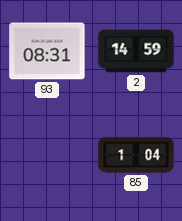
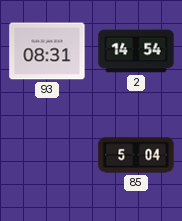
2: 14:59 -> 14:54 (136, 51)
85: 1:04 -> 5:04 (136, 155)
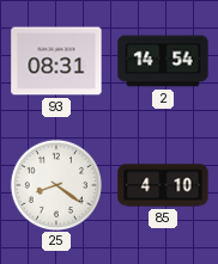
25: none -> 8:21 (55, 184)
85: 5:04 -> 4:10 (163, 185)
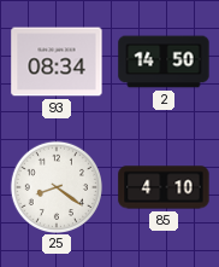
93: 08:31 -> 08:34 (57, 62)
2: 14:54 -> 14:50 (164, 62)
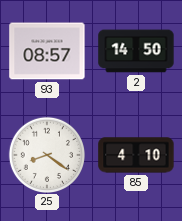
93: 08:34 -> 08:57 (47, 51)
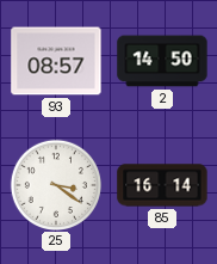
25: 8:21 -> 3:21 (55, 184)
85: 4:10 -> 16:14 (162, 185)
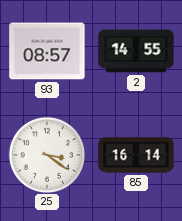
2: 14:50 -> 14:55 (136, 51)
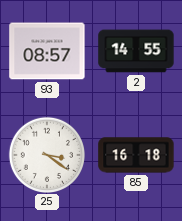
85: 16:14 -> 16:18 (136, 155)
